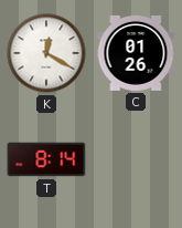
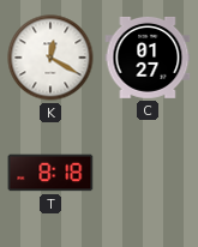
C: 01:26 -> 01:27 (148, 58)
T: 8:14 -> 8:18 (50, 173)
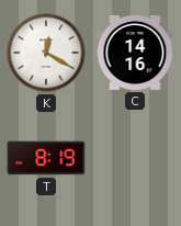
C: 01:27 -> 14:16 (135, 53)
T: 8:18 -> 8:19 (46, 158)
